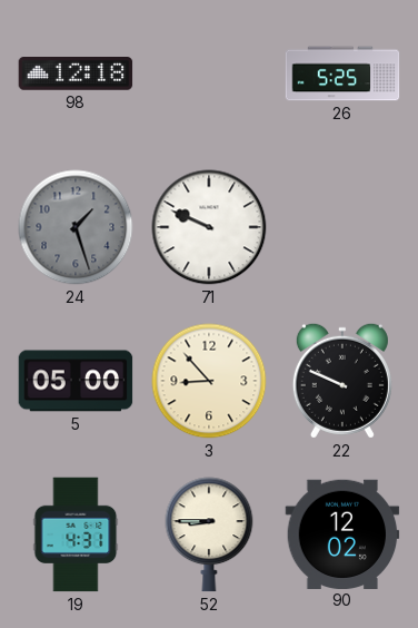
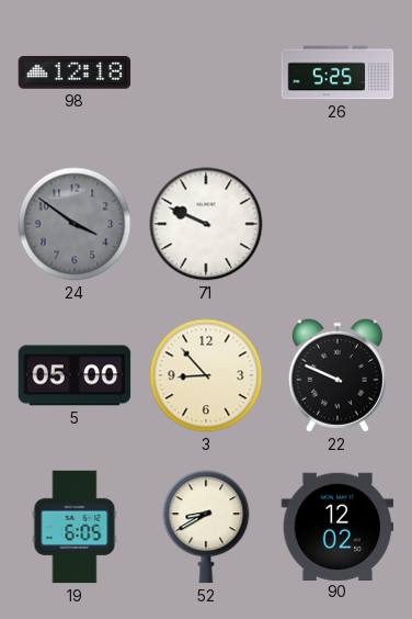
24: 1:27 -> 3:51 (75, 224)
19: 4:31 -> 6:05 (75, 527)
52: 8:45 -> 8:40 (206, 527)
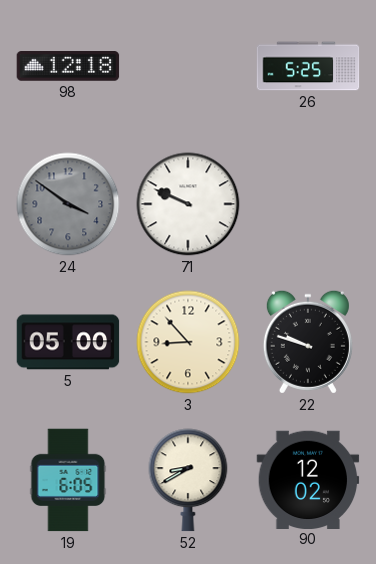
22: 9:49 -> 9:48 (308, 342)
